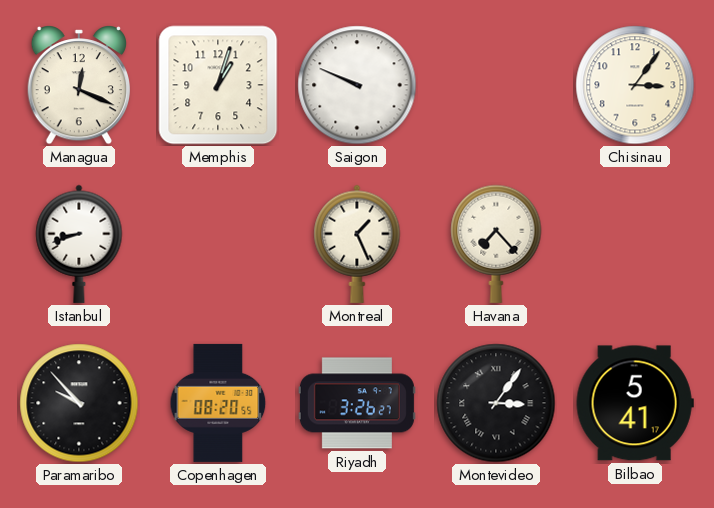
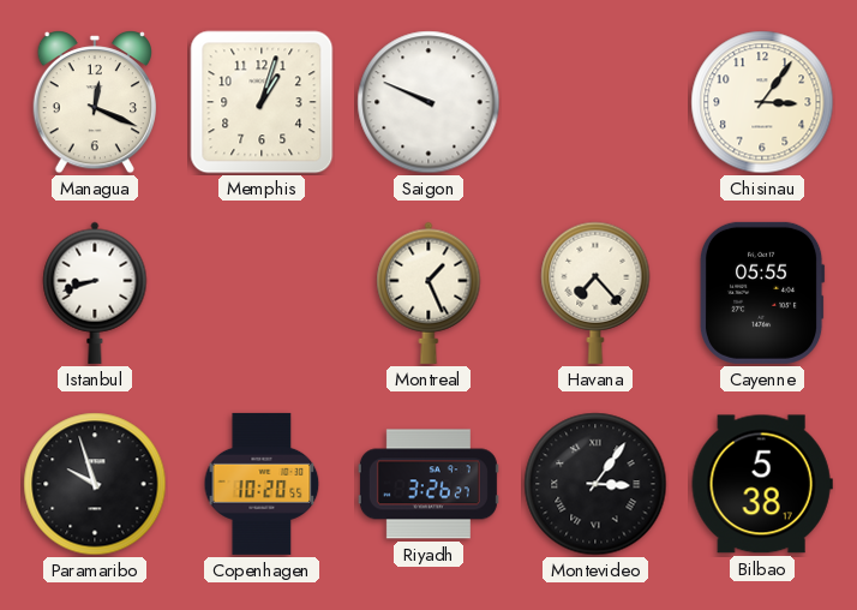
Cayenne: none -> 05:55 (762, 293)
Paramaribo: 9:53 -> 9:57 (95, 484)
Copenhagen: 08:20 -> 10:20 (262, 484)
Bilbao: 5:41 -> 5:38 (762, 484)
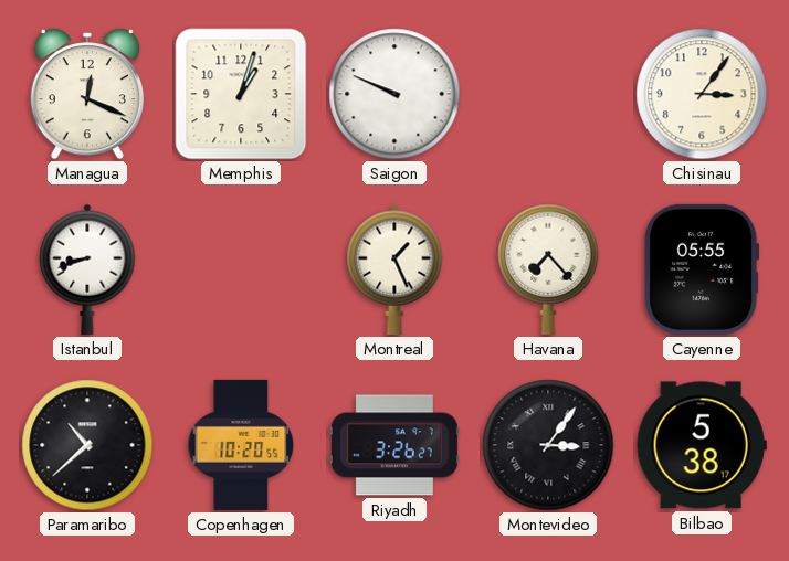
Paramaribo: 9:57 -> 10:38 (87, 445)
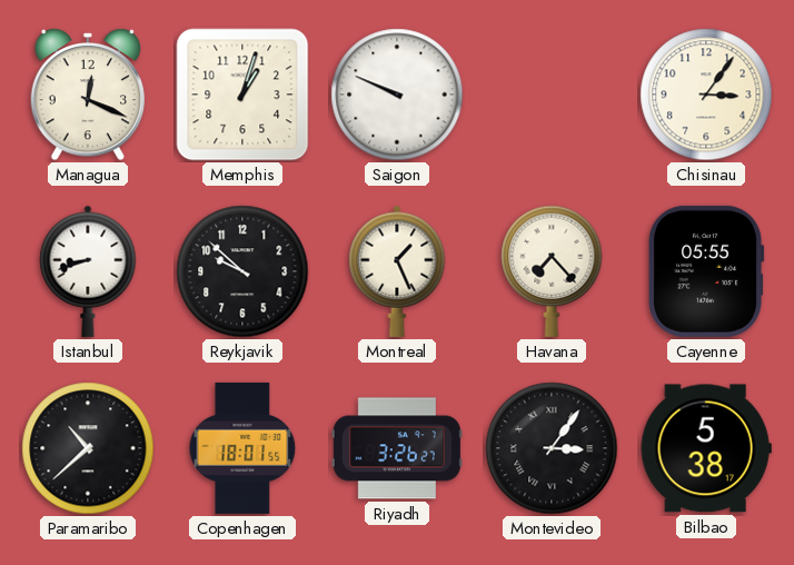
Reykjavik: none -> 9:52 (242, 271)
Copenhagen: 10:20 -> 18:01 (242, 448)
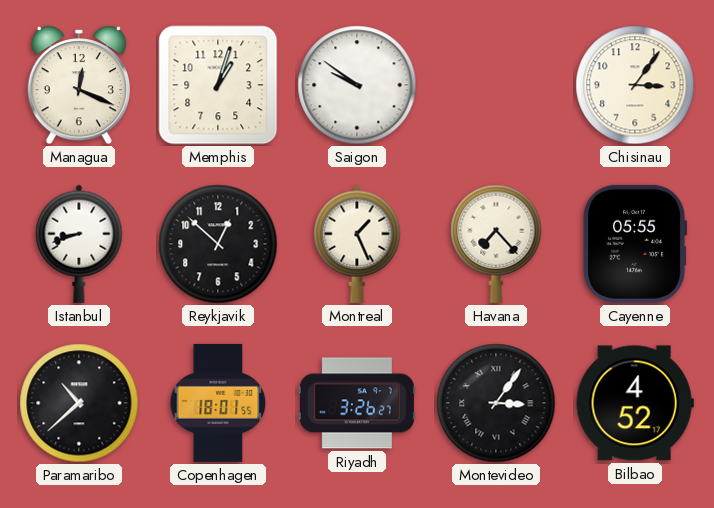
Saigon: 9:49 -> 9:51 (357, 85)
Reykjavik: 9:52 -> 12:52 (218, 244)
Bilbao: 5:38 -> 4:52 (635, 403)
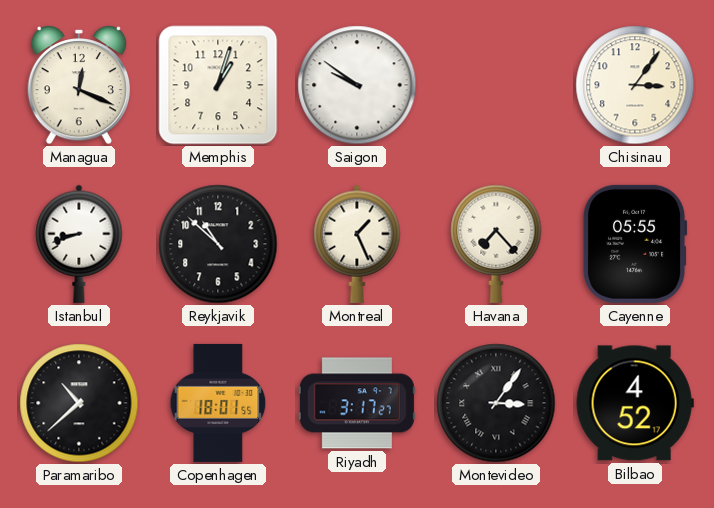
Reykjavik: 12:52 -> 10:52 (218, 244)
Riyadh: 3:26 -> 3:17 (357, 403)
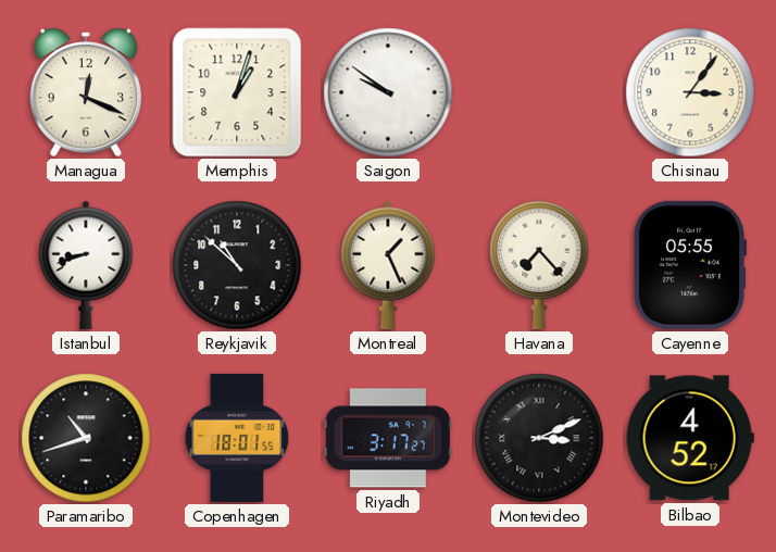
Paramaribo: 10:38 -> 10:42 (86, 438)
Montevideo: 3:06 -> 3:11 (539, 438)
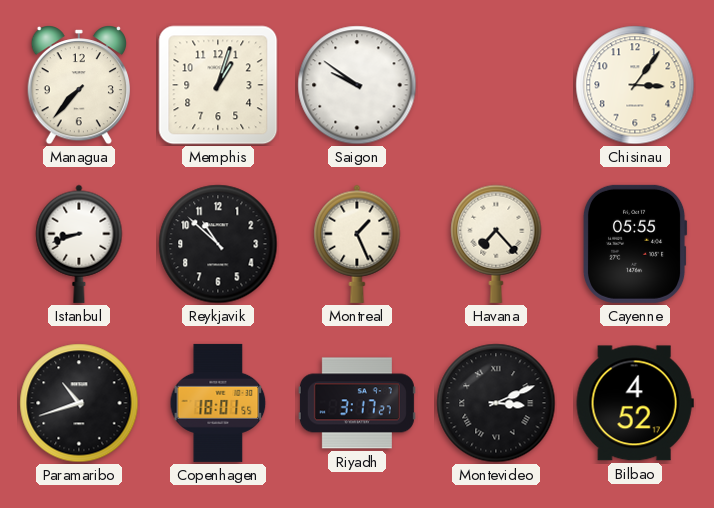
Managua: 12:19 -> 7:37 (78, 86)
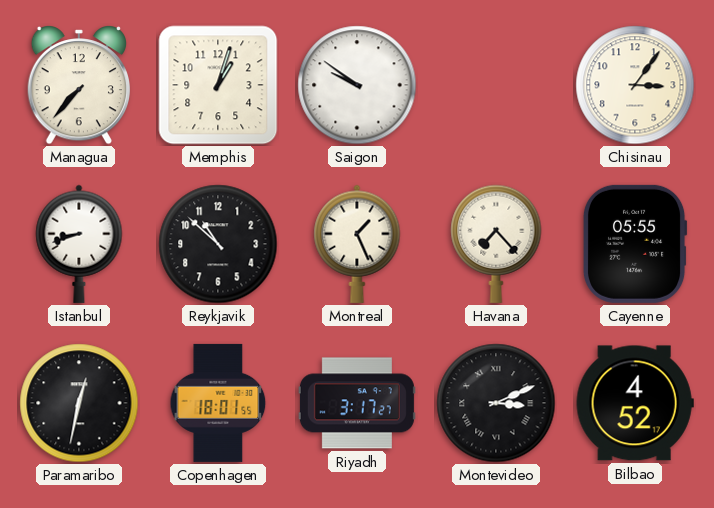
Paramaribo: 10:42 -> 12:32 (79, 403)
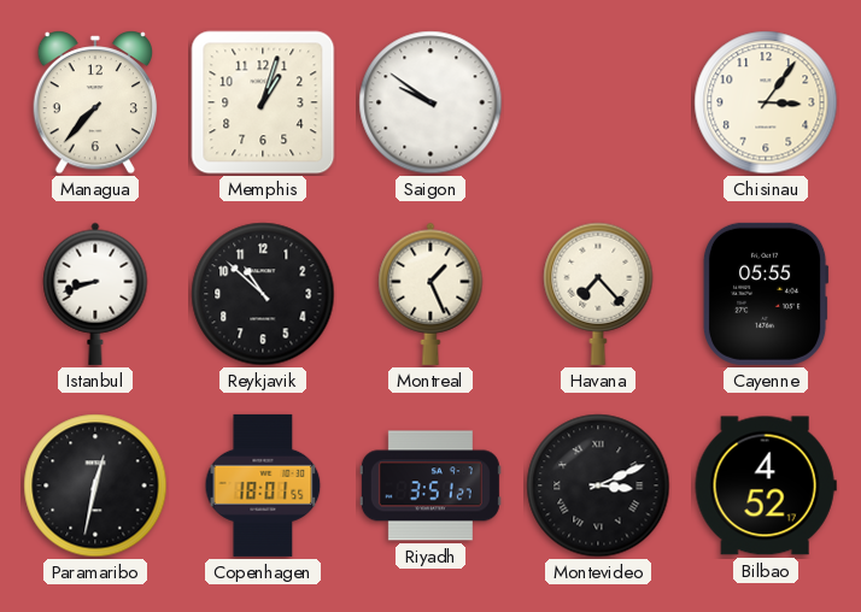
Riyadh: 3:17 -> 3:51 (430, 486)
